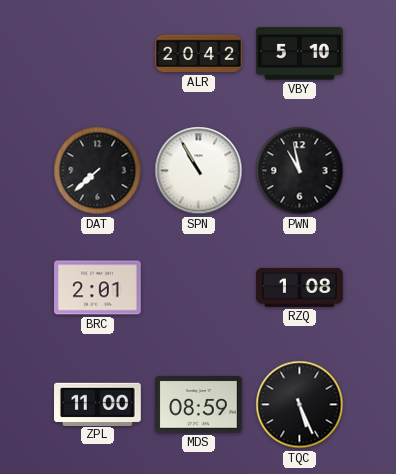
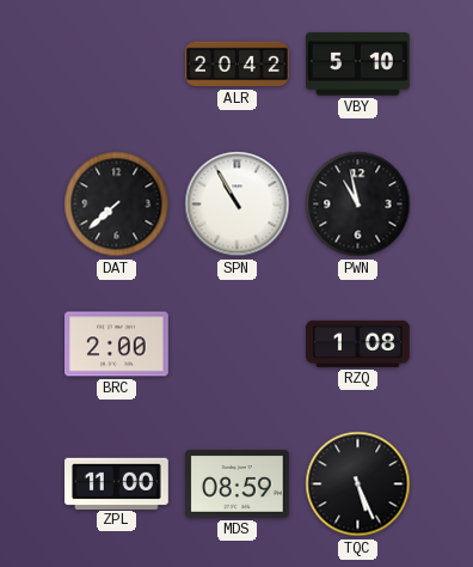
BRC: 2:01 -> 2:00 (117, 345)
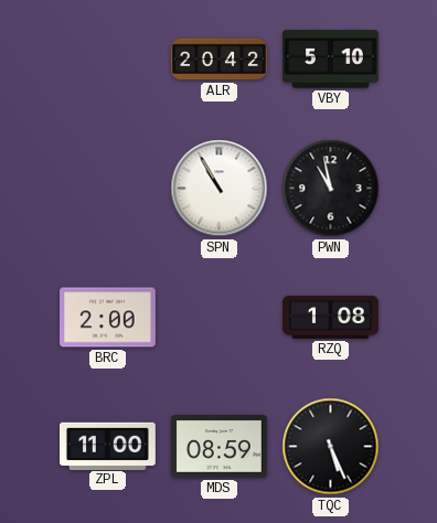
DAT: 7:38 -> none (117, 205)
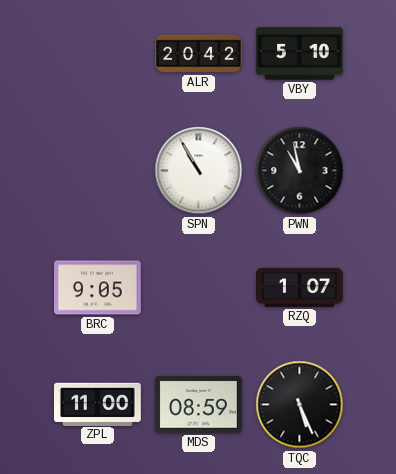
BRC: 2:00 -> 9:05 (98, 288)
RZQ: 1:08 -> 1:07 (300, 287)
